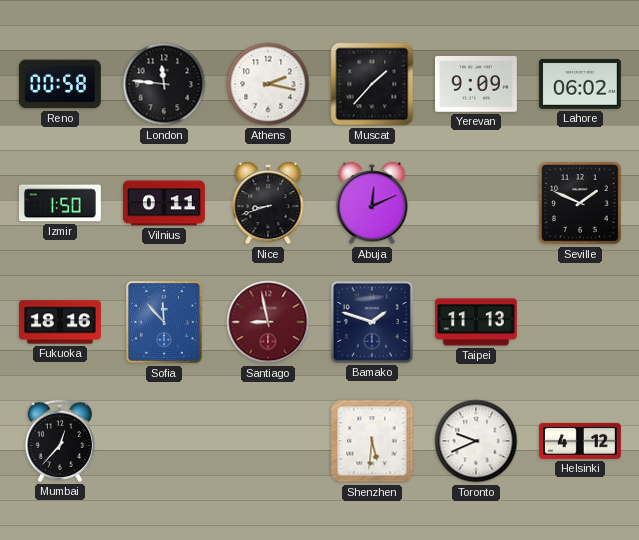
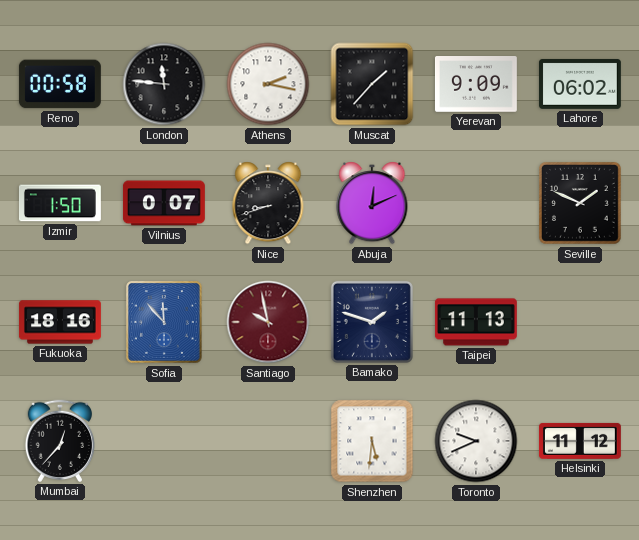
Vilnius: 0:11 -> 0:07 (164, 203)
Santiago: 8:58 -> 9:58 (268, 322)
Helsinki: 4:12 -> 11:12 (580, 441)
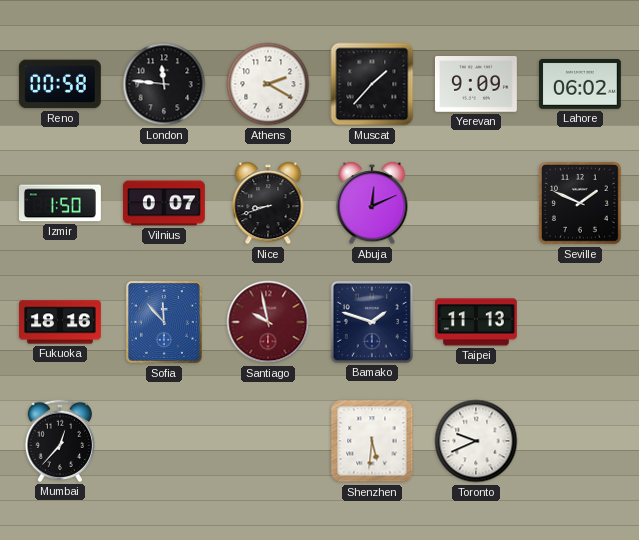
Athens: 2:17 -> 2:20 (268, 84)
Helsinki: 11:12 -> none (580, 441)
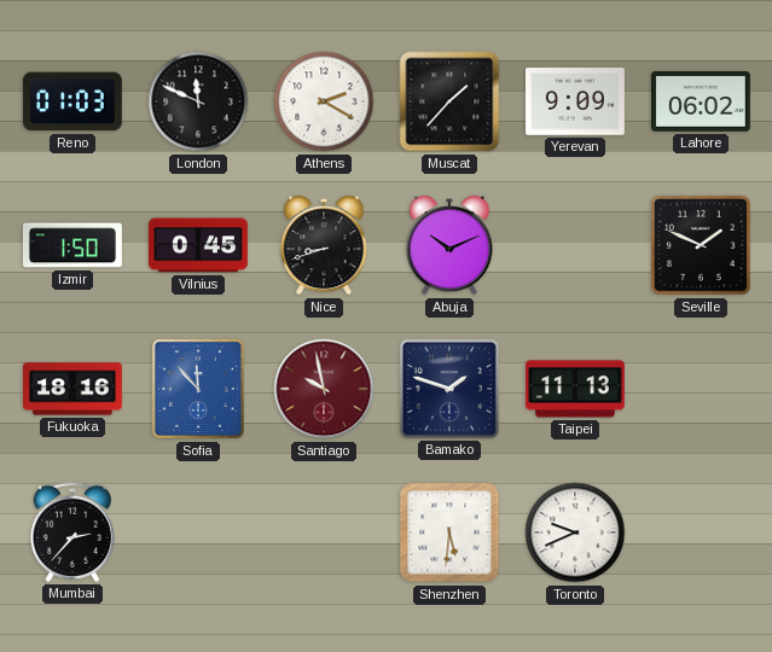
Reno: 00:58 -> 01:03 (72, 101)
London: 11:46 -> 11:49 (198, 101)
Vilnius: 0:07 -> 0:45 (198, 245)
Abuja: 12:11 -> 10:11 (449, 245)
Mumbai: 12:37 -> 2:37 (71, 532)
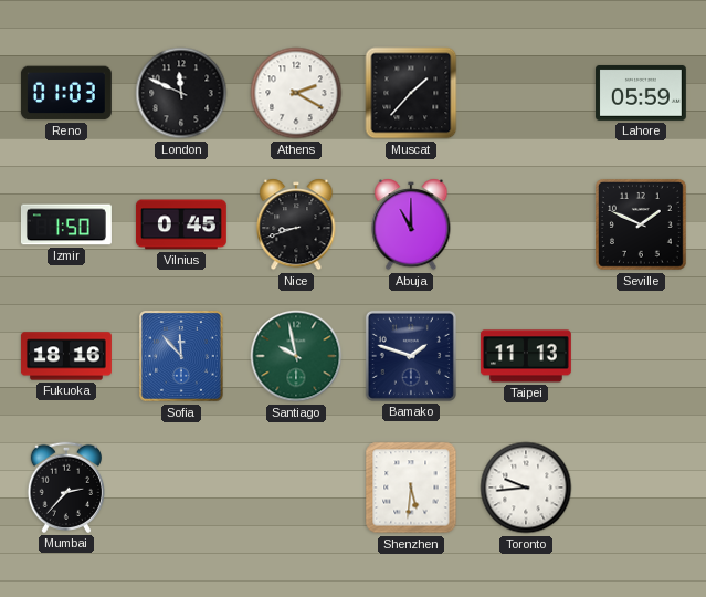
Yerevan: 9:09 -> none (575, 101)
Lahore: 06:02 -> 05:59 (641, 93)
Abuja: 10:11 -> 11:00 (411, 224)
Santiago dial: burgundy -> green (296, 356)
Toronto: 9:41 -> 9:44 (526, 488)
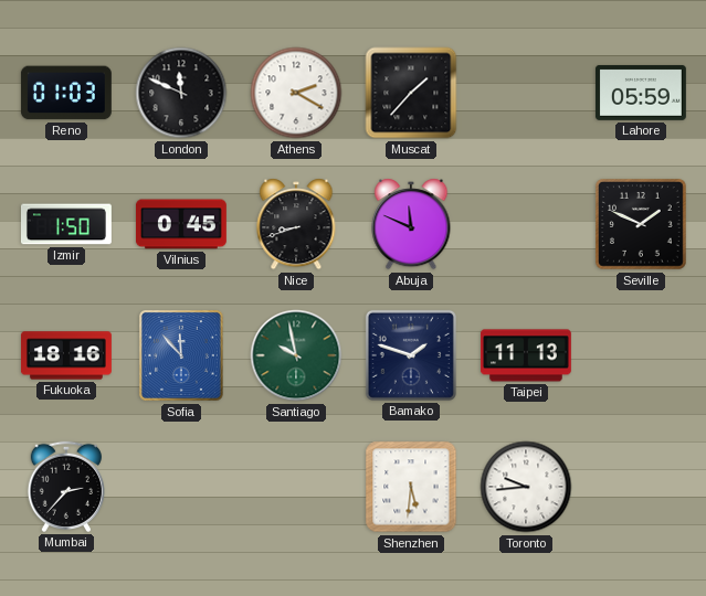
Abuja: 11:00 -> 11:49 (411, 224)
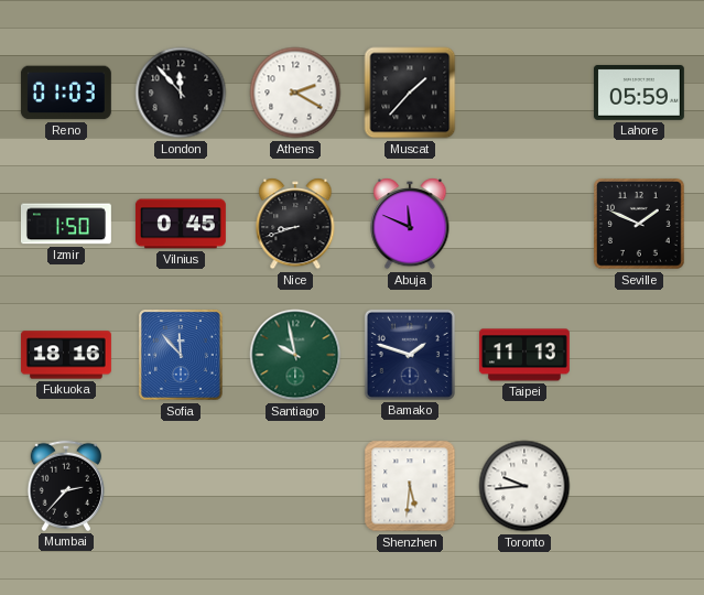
London: 11:49 -> 11:53 (181, 93)
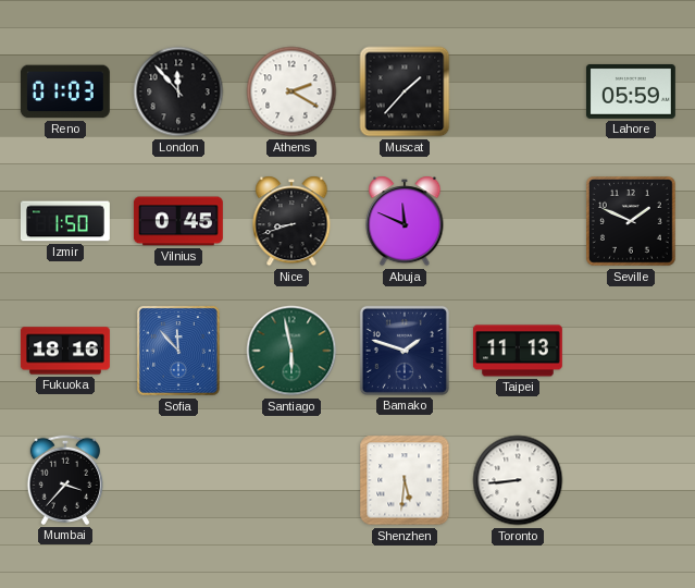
Santiago: 9:58 -> 5:58 (291, 351)
Mumbai: 2:37 -> 3:37 (64, 480)
Toronto: 9:44 -> 8:44 (518, 480)
